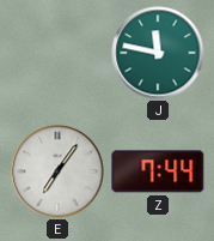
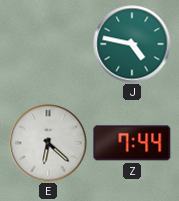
J: 11:47 -> 4:47 (132, 44)
E: 7:06 -> 6:22 (48, 143)
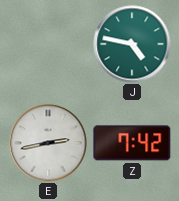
E: 6:22 -> 2:43 (48, 143)
Z: 7:44 -> 7:42 (132, 143)
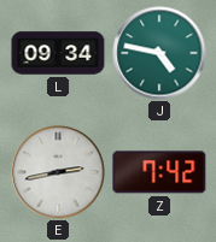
L: none -> 09:34 (58, 53)
